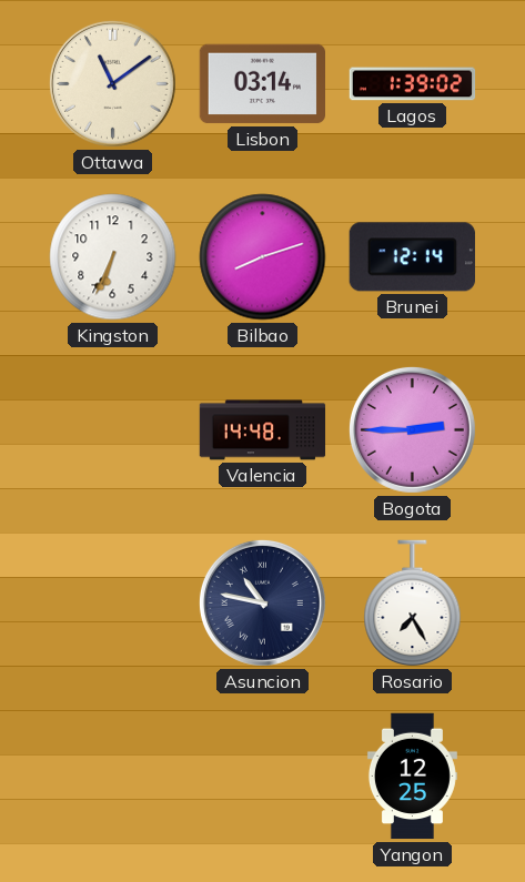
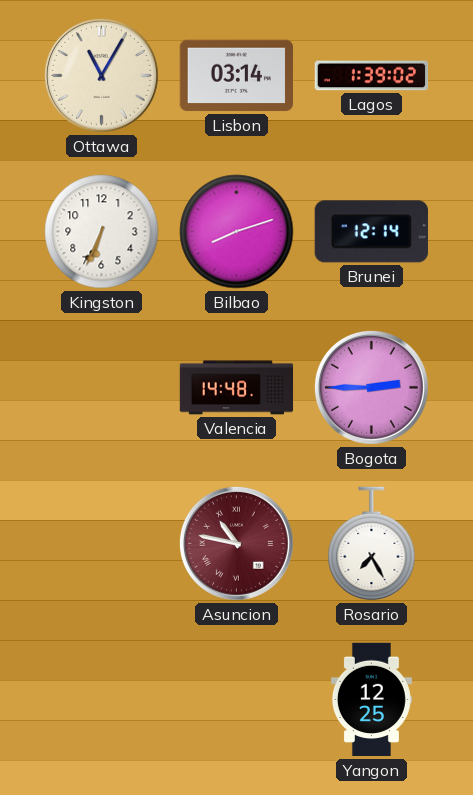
Ottawa: 11:09 -> 11:05 (101, 75)
Asuncion dial: navy -> burgundy (236, 543)
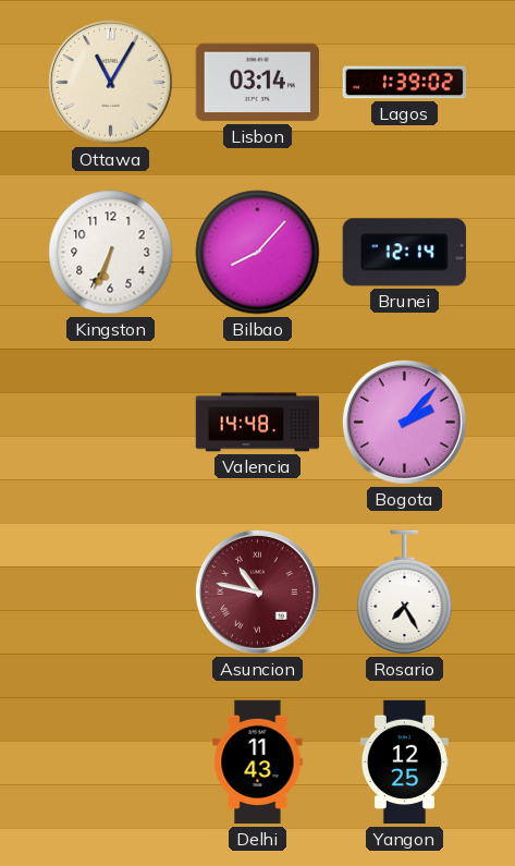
Bilbao: 8:12 -> 8:07 (258, 253)
Bogota: 2:45 -> 2:07 (404, 422)
Delhi: none -> 11:43 (258, 763)
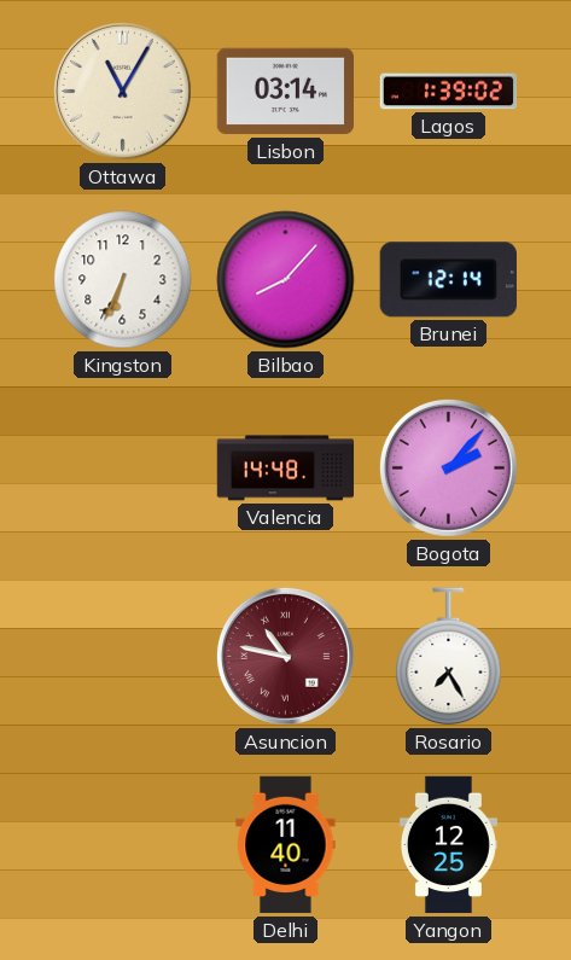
Delhi: 11:43 -> 11:40 (286, 845)
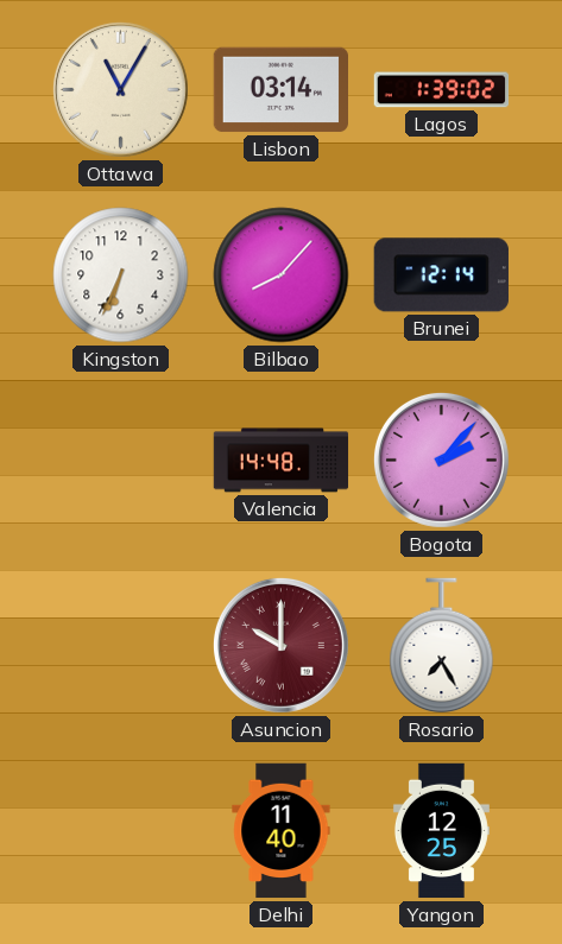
Asuncion: 10:47 -> 10:00 (280, 645)
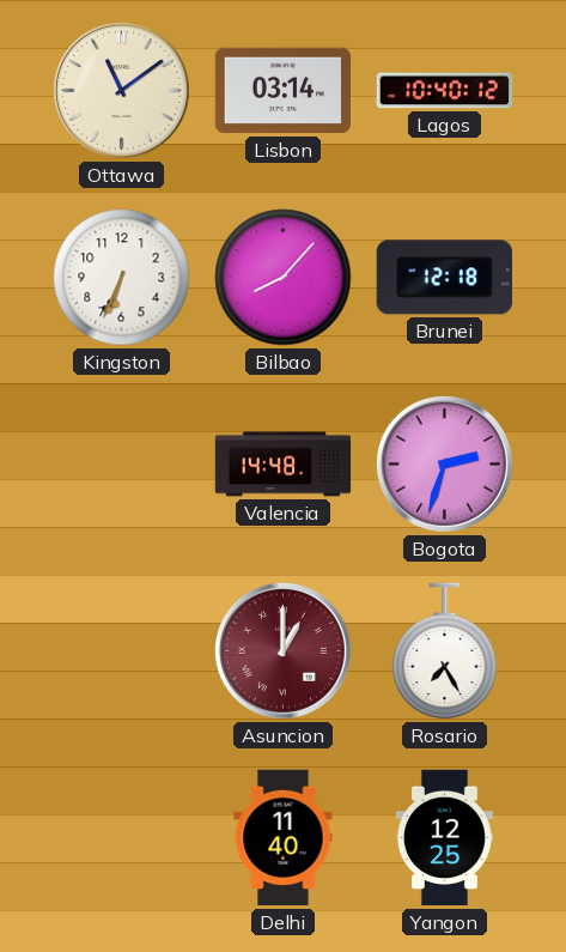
Ottawa: 11:05 -> 11:09 (121, 90)
Lagos: 1:39 -> 10:40 (445, 91)
Brunei: 12:14 -> 12:18 (444, 278)
Bogota: 2:07 -> 2:33 (444, 463)
Asuncion: 10:00 -> 1:00 (282, 650)
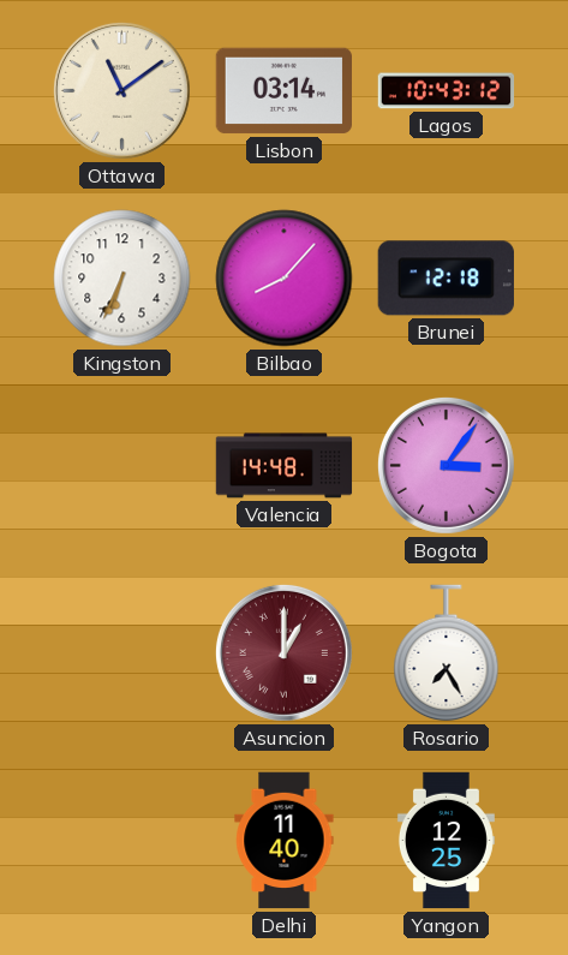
Lagos: 10:40 -> 10:43 (447, 91)
Bogota: 2:33 -> 3:06 (446, 465)
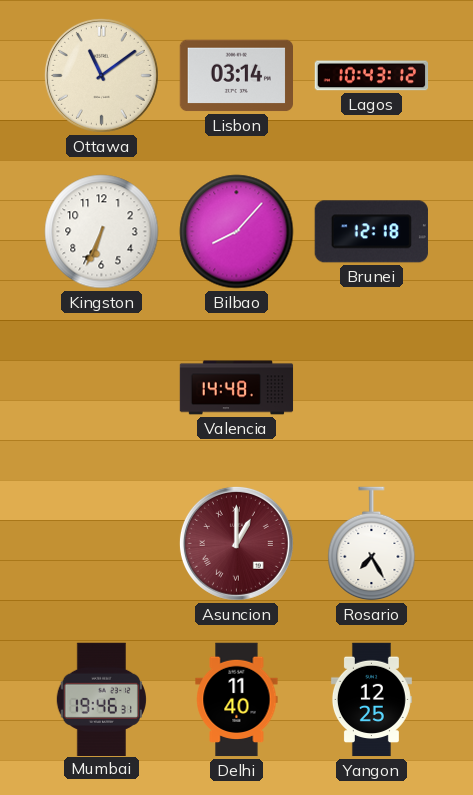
Bogota: 3:06 -> none (446, 465)
Mumbai: none -> 19:46 (101, 699)
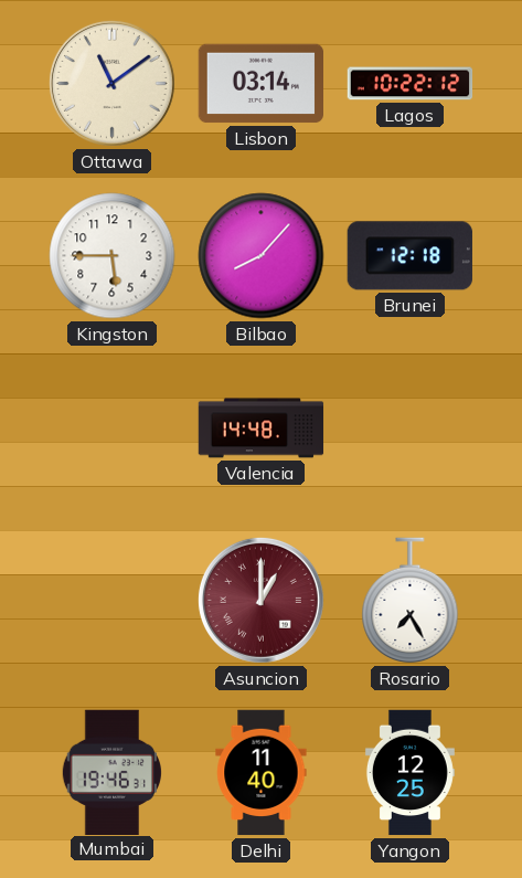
Lagos: 10:43 -> 10:22 (411, 84)
Kingston: 6:34 -> 5:45 (113, 256)
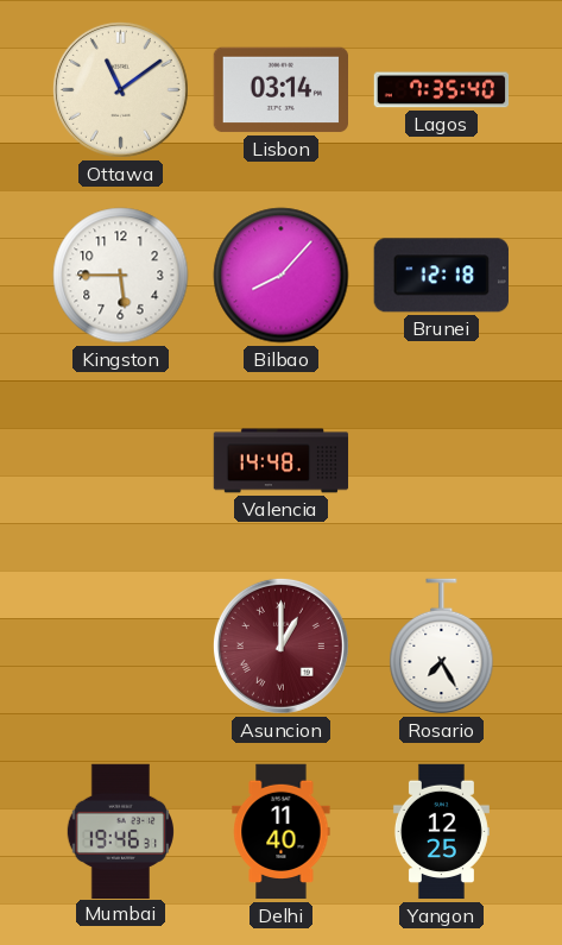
Lagos: 10:22 -> 7:35 (442, 90)
